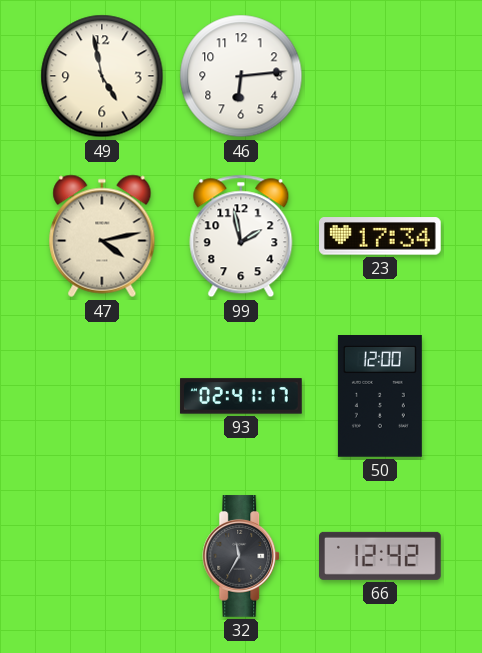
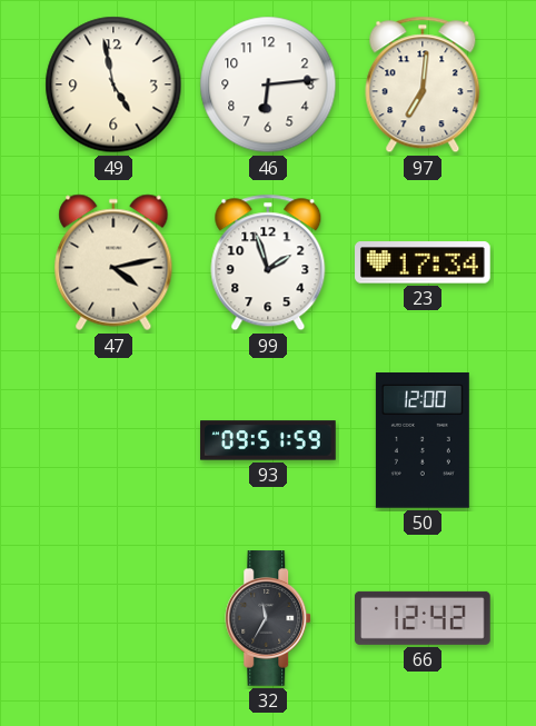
97: none -> 7:01 (423, 84)
99: 1:58 -> 1:57 (268, 262)
93: 02:41 -> 09:51 (268, 440)
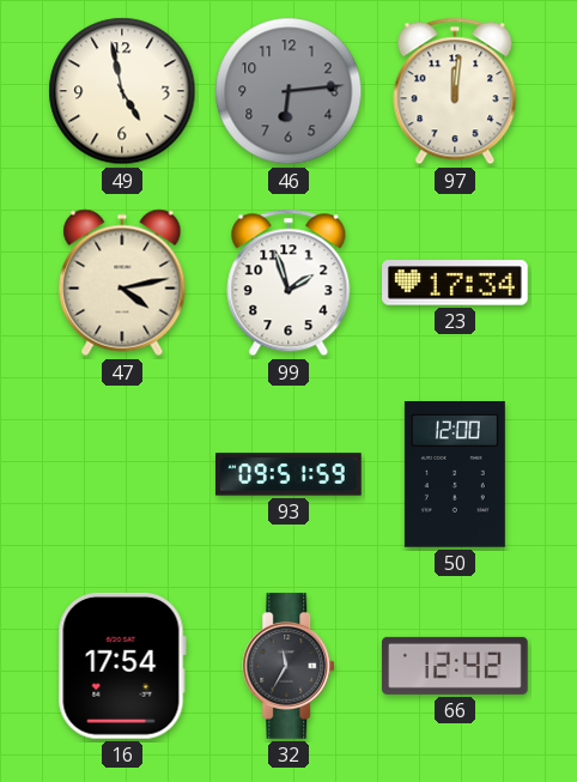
46 dial: white -> grey (288, 91)
97: 7:01 -> 12:01 (455, 91)
16: none -> 17:54 (122, 666)
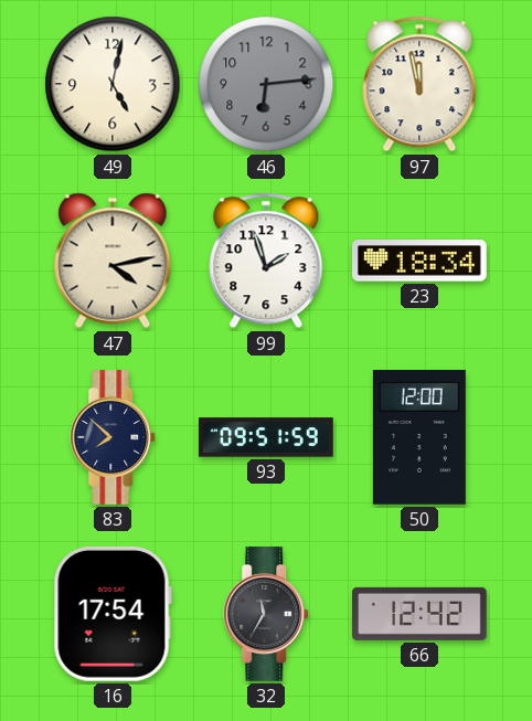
49: 4:58 -> 5:02 (113, 84)
97: 12:01 -> 11:58 (419, 84)
23: 17:34 -> 18:34 (421, 261)
83: none -> 7:52 (114, 437)
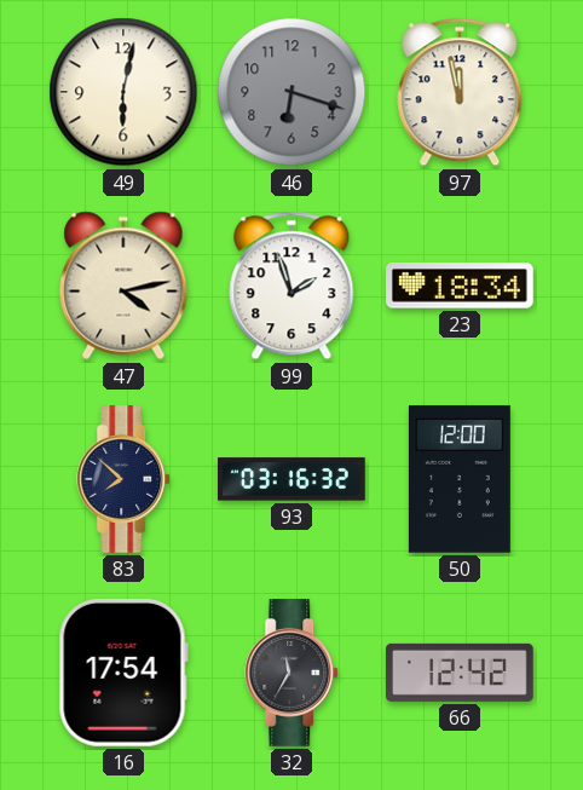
49: 5:02 -> 6:02 (123, 92)
46: 6:14 -> 6:18 (291, 92)
93: 09:51 -> 03:16 (291, 479)
